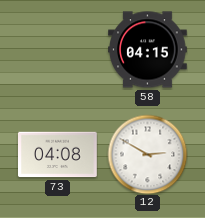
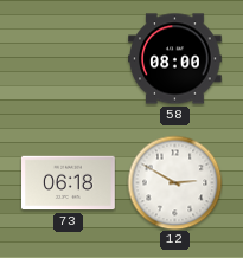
58: 04:15 -> 08:00 (175, 59)
73: 04:08 -> 06:18 (69, 183)
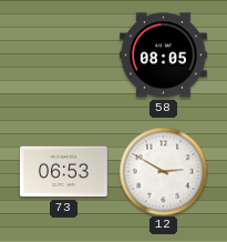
58: 08:00 -> 08:05 (164, 56)
73: 06:18 -> 06:53 (64, 172)
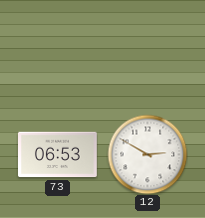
58: 08:05 -> none (164, 56)
